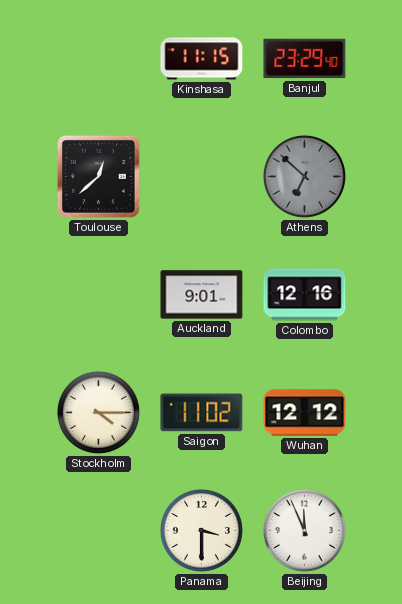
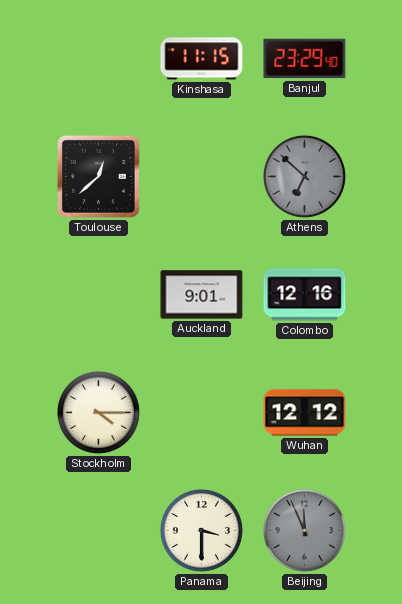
Saigon: 11:02 -> none (202, 413)
Beijing dial: white -> grey (304, 530)
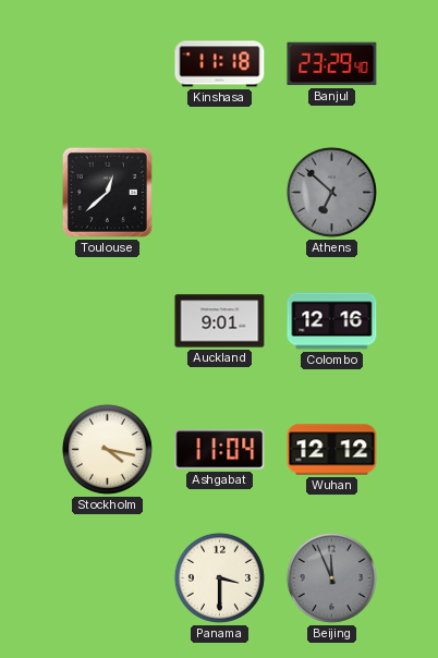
Kinshasa: 11:15 -> 11:18 (220, 64)
Stockholm: 4:15 -> 4:17 (107, 449)
Ashgabat: none -> 11:04 (220, 450)
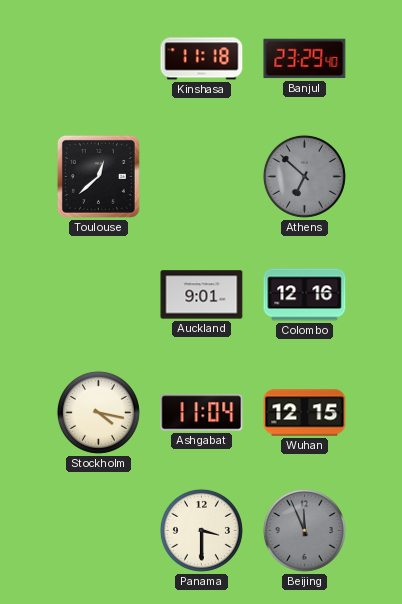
Wuhan: 12:12 -> 12:15 (305, 413)
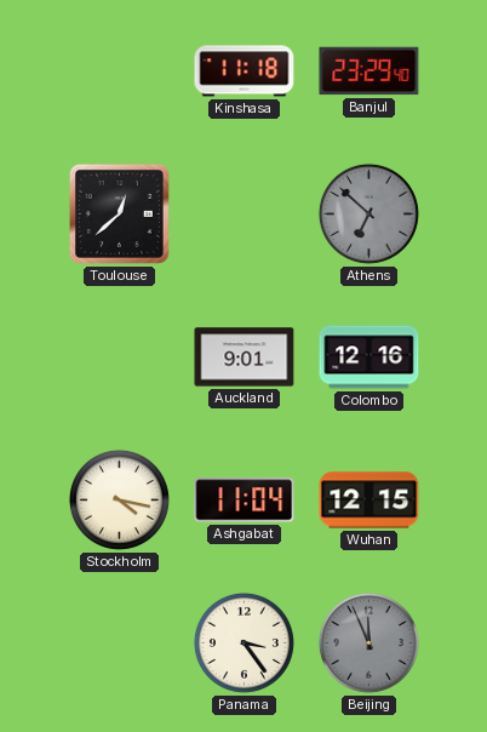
Panama: 3:30 -> 3:24 (243, 642)
